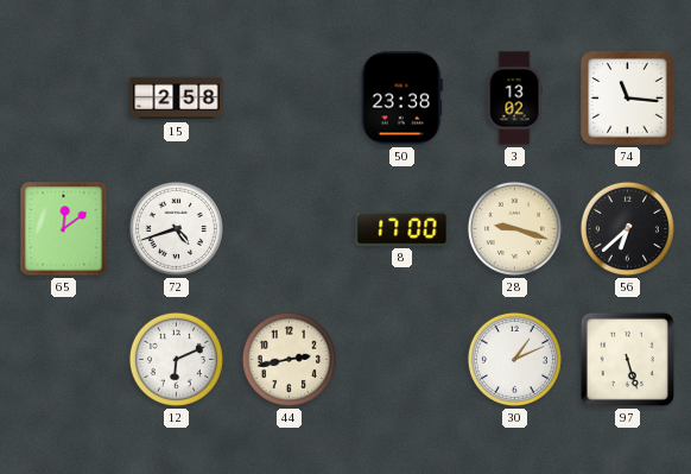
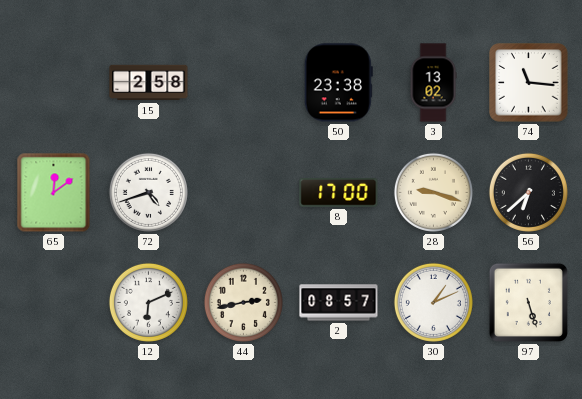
2: none -> 08:57 (339, 303)
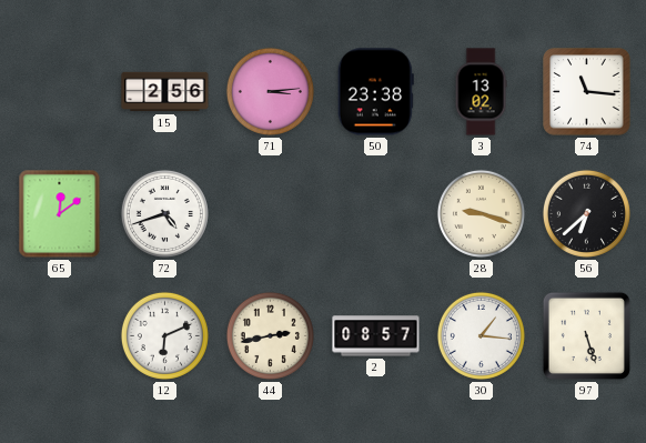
15: 2:58 -> 2:56 (165, 92)
71: none -> 3:14 (270, 91)
8: 17:00 -> none (339, 193)
30: 1:11 -> 1:16 (481, 335)
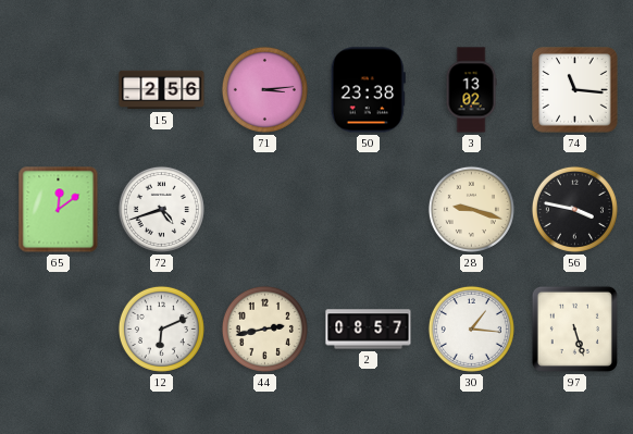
56: 6:38 -> 3:47 (574, 209)
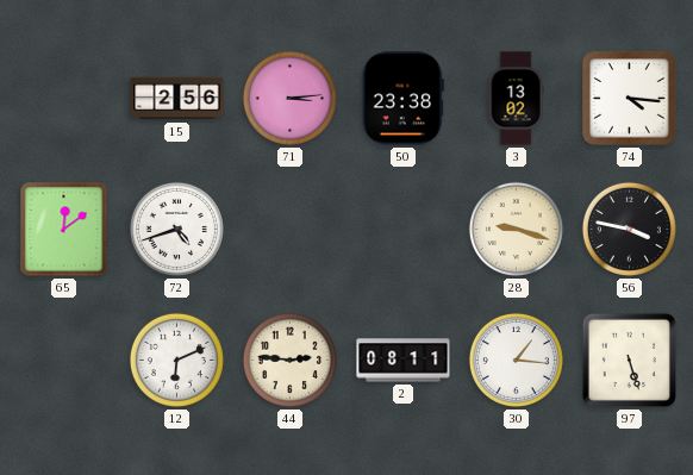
74: 11:16 -> 4:16 (630, 99)
44: 2:43 -> 2:46 (289, 360)
2: 08:57 -> 08:11 (404, 361)
